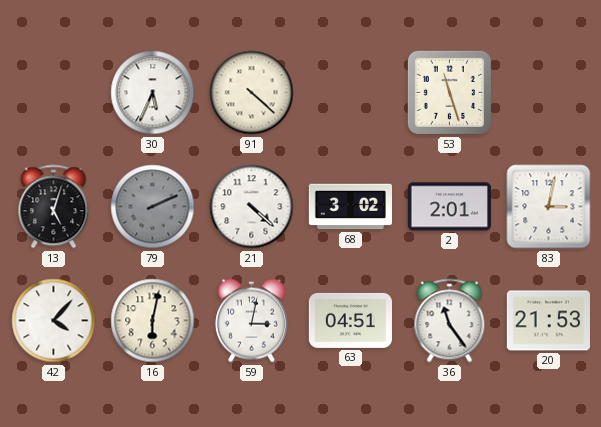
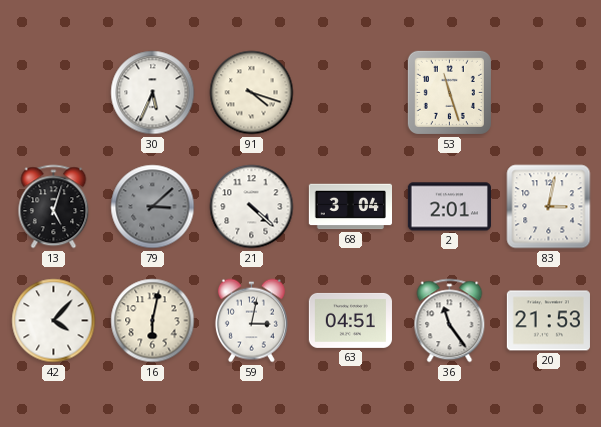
91: 4:22 -> 4:18 (252, 93)
79: 2:11 -> 3:08 (153, 207)
68: 3:02 -> 3:04 (350, 207)
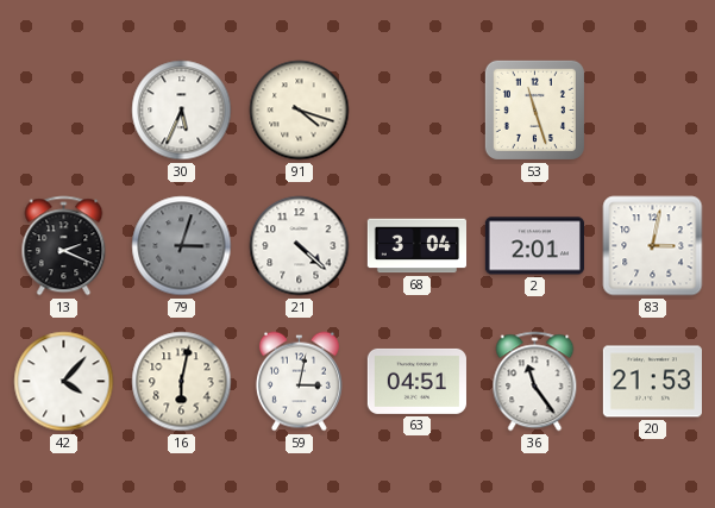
13: 5:03 -> 2:19 (64, 246)
79: 3:08 -> 3:03 (182, 246)
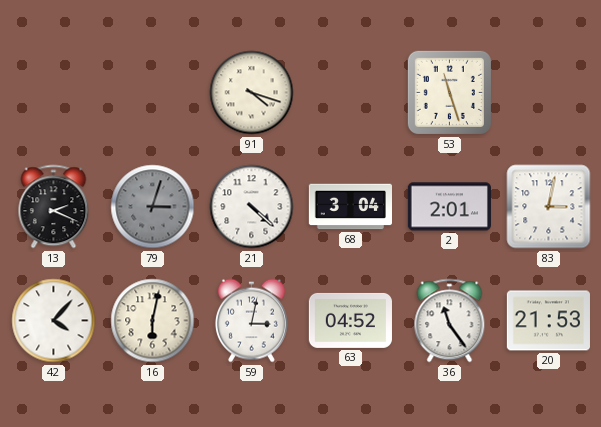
30: 5:34 -> none (182, 111)
63: 04:51 -> 04:52 (350, 320)
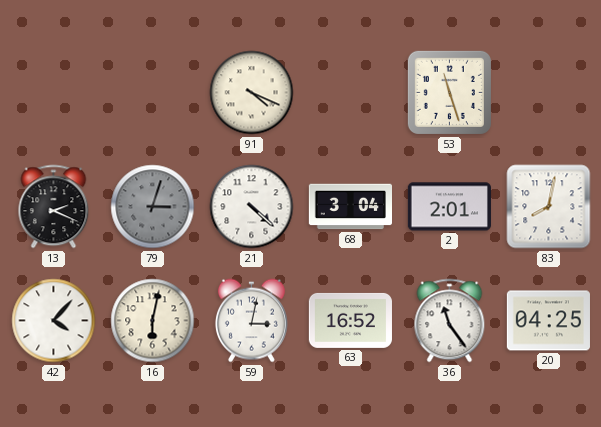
91: 4:18 -> 4:19 (252, 93)
83: 3:02 -> 8:02 (549, 207)
63: 04:52 -> 16:52 (350, 320)
20: 21:53 -> 04:25 (548, 321)
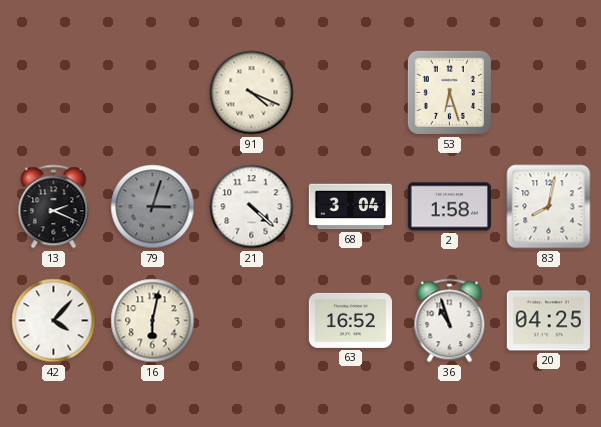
53: 11:27 -> 6:27 (449, 92)
2: 2:01 -> 1:58 (449, 207)
59: 3:02 -> none (251, 321)
36: 11:24 -> 10:57 (450, 321)
